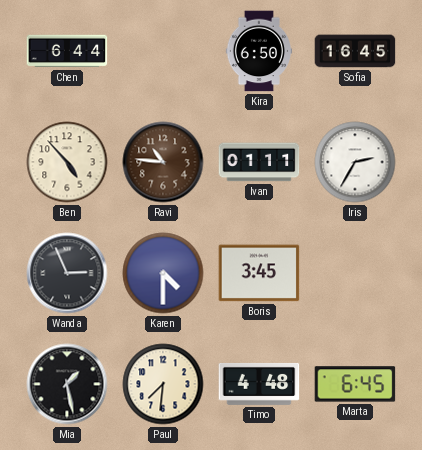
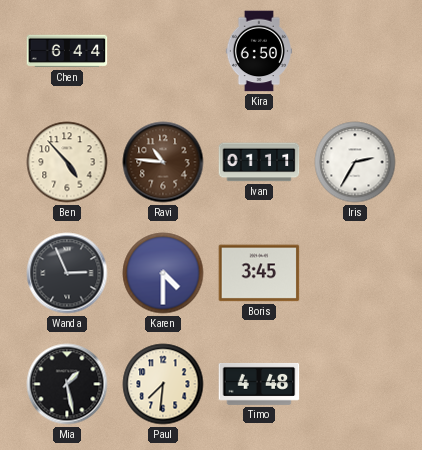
Sofia: 16:45 -> none (355, 51)
Marta: 6:45 -> none (355, 384)
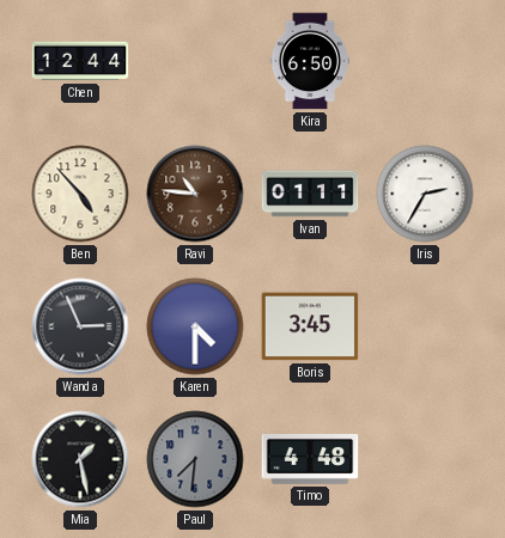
Chen: 6:44 -> 12:44 (80, 61)
Paul dial: cream -> grey (195, 459)
